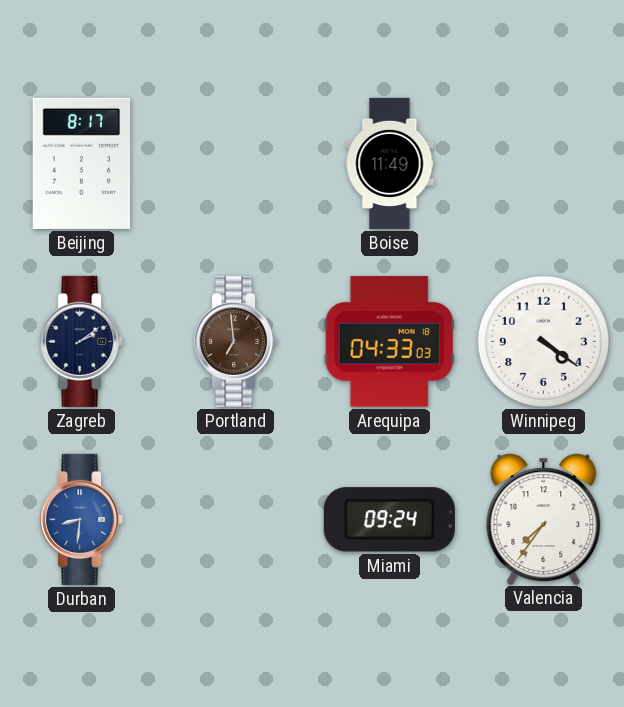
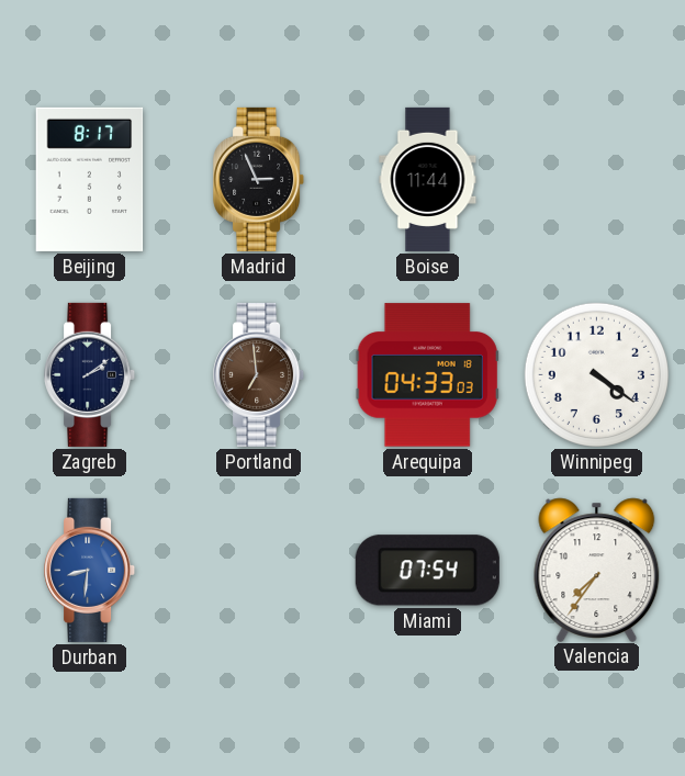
Madrid: none -> 2:56 (259, 179)
Boise: 11:49 -> 11:44 (428, 179)
Miami: 09:24 -> 07:54 (427, 571)
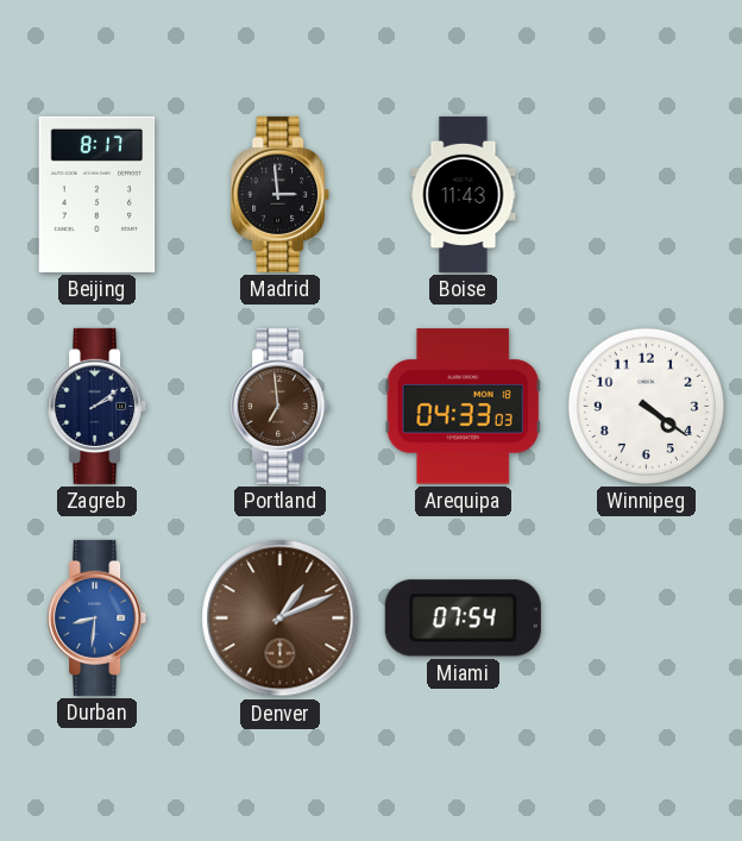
Madrid: 2:56 -> 2:59 (281, 194)
Boise: 11:44 -> 11:43 (464, 194)
Denver: none -> 1:11 (281, 619)
Valencia: 7:36 -> none (597, 570)
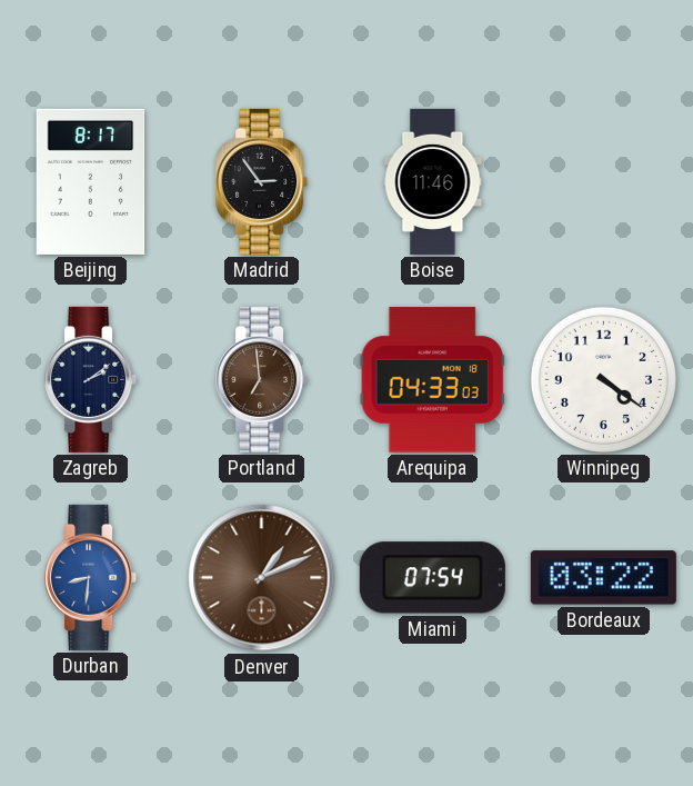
Madrid: 2:59 -> 2:54 (262, 181)
Boise: 11:43 -> 11:46 (433, 181)
Bordeaux: none -> 03:22 (603, 578)
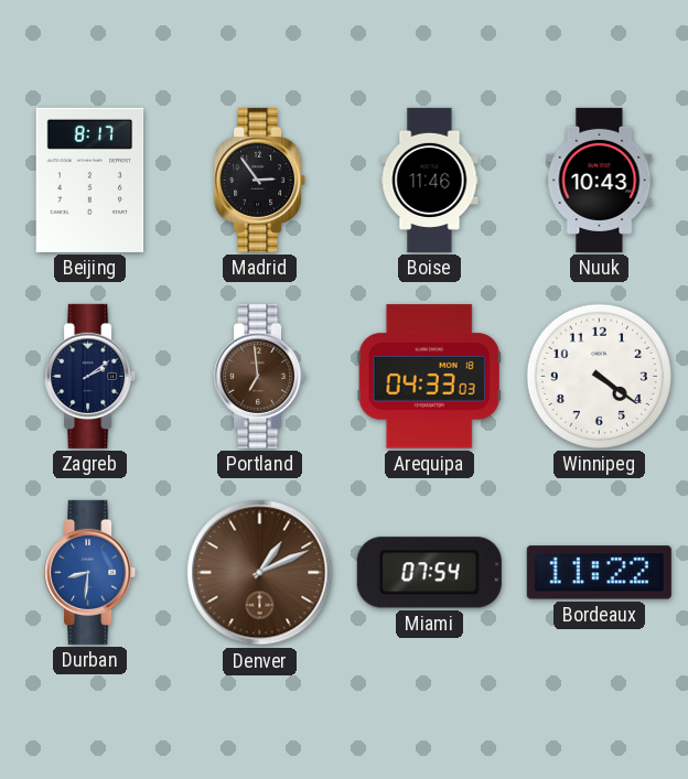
Nuuk: none -> 10:43 (600, 180)
Bordeaux: 03:22 -> 11:22 (599, 573)
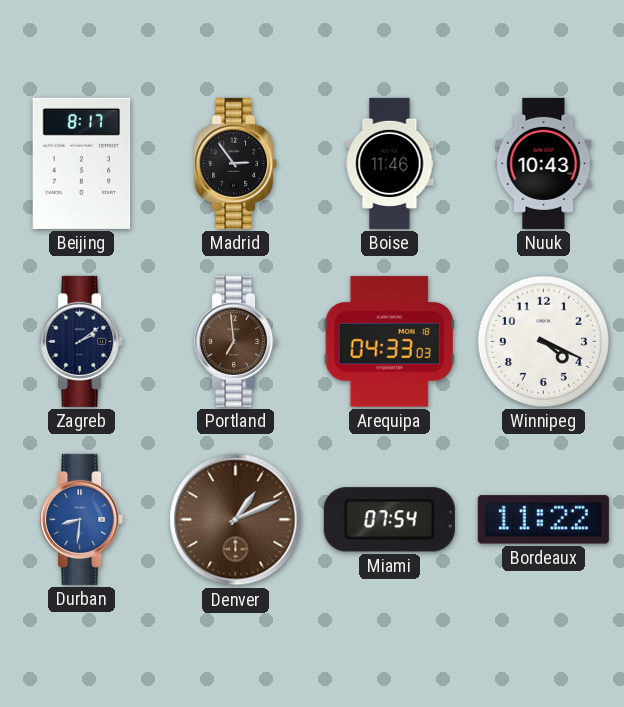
Winnipeg: 4:21 -> 4:19 (543, 341)
